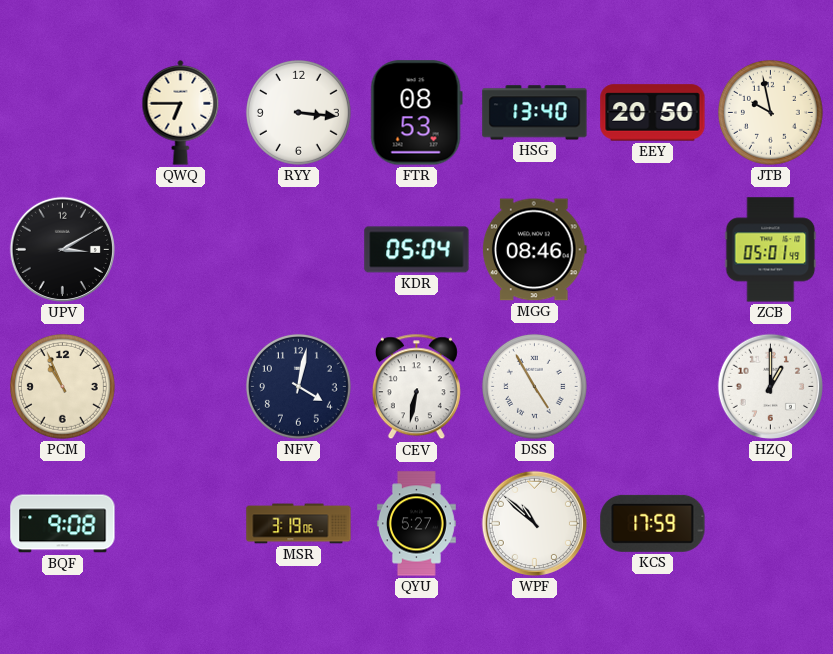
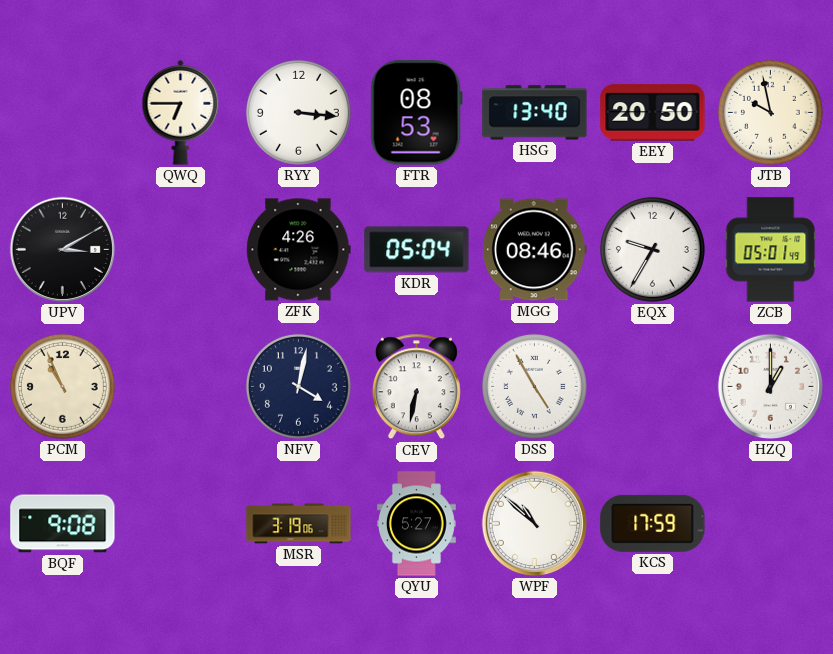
ZFK: none -> 4:26 (299, 250)
EQX: none -> 9:35 (652, 249)
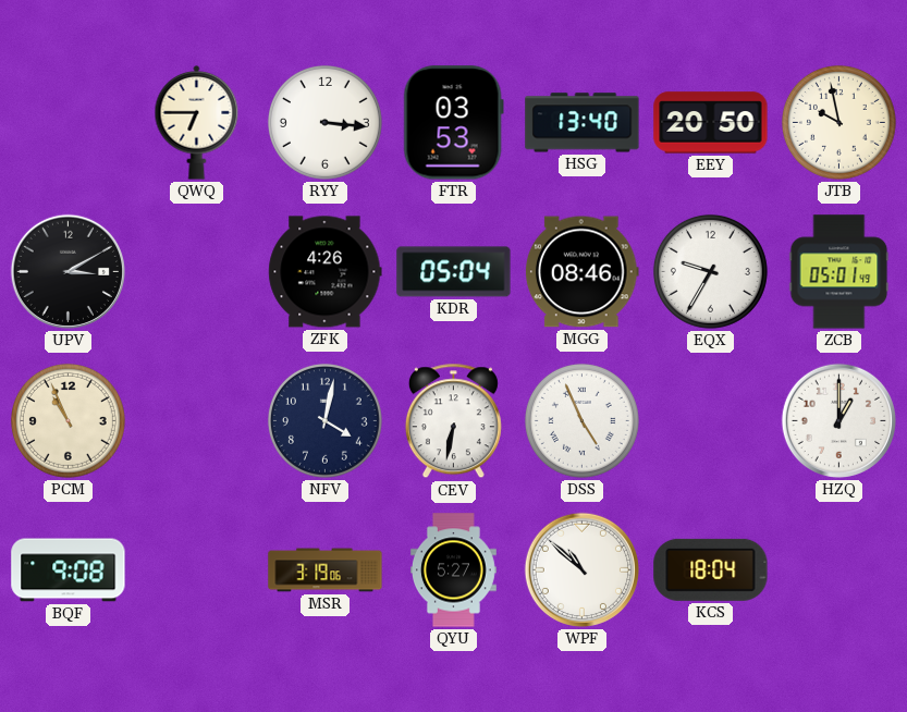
FTR: 08:53 -> 03:53 (453, 123)
DSS: 4:55 -> 4:56 (581, 420)
KCS: 17:59 -> 18:04 (711, 569)
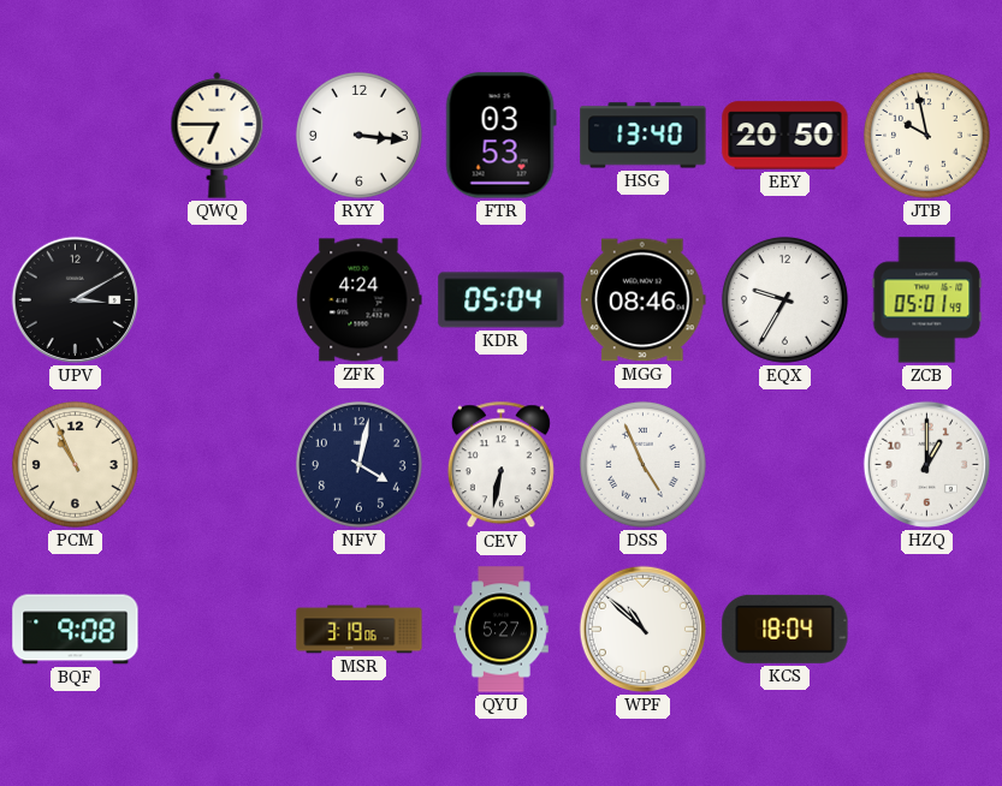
ZFK: 4:26 -> 4:24 (360, 300)
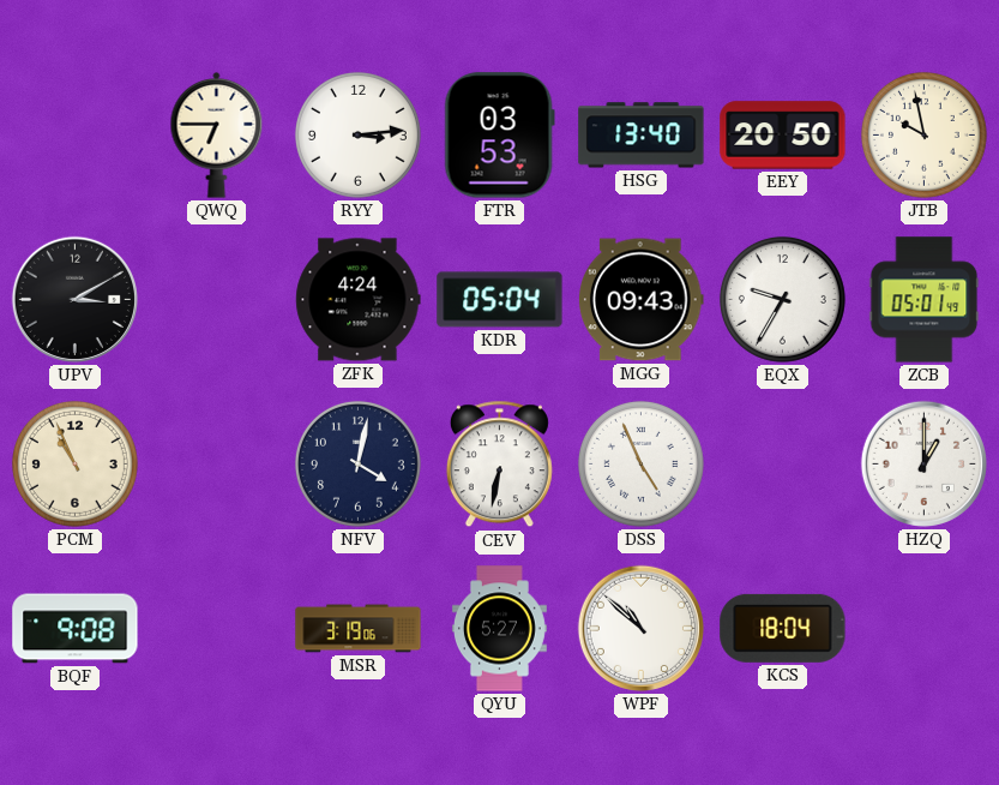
RYY: 3:16 -> 3:14 (357, 134)
MGG: 08:46 -> 09:43 (640, 300)
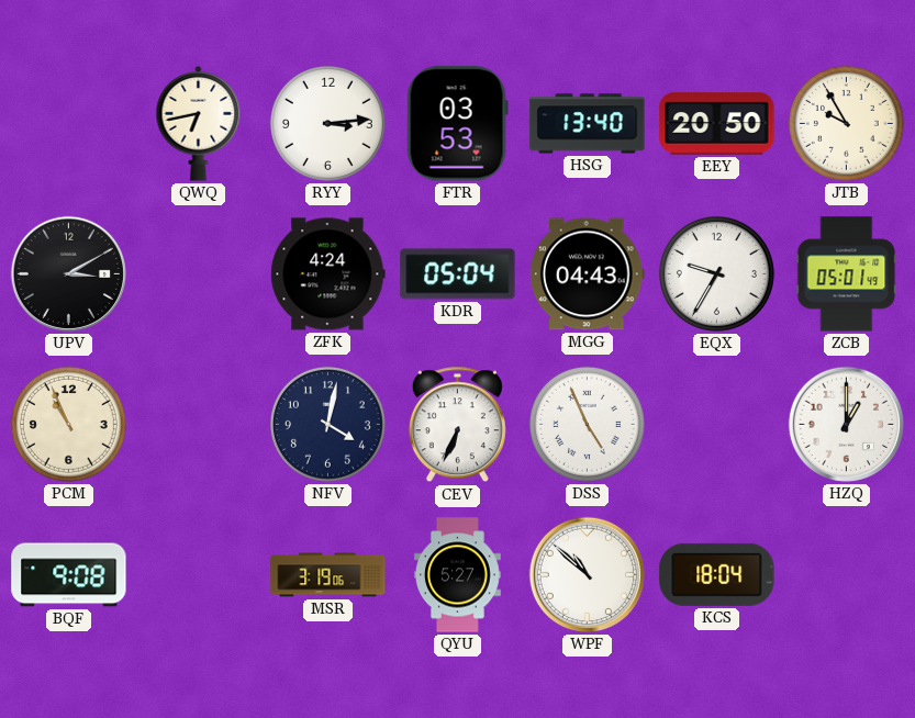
QWQ: 6:45 -> 6:43 (199, 123)
JTB: 9:58 -> 9:55 (846, 123)
MGG: 09:43 -> 04:43 (587, 274)
CEV: 6:32 -> 6:34 (457, 425)
